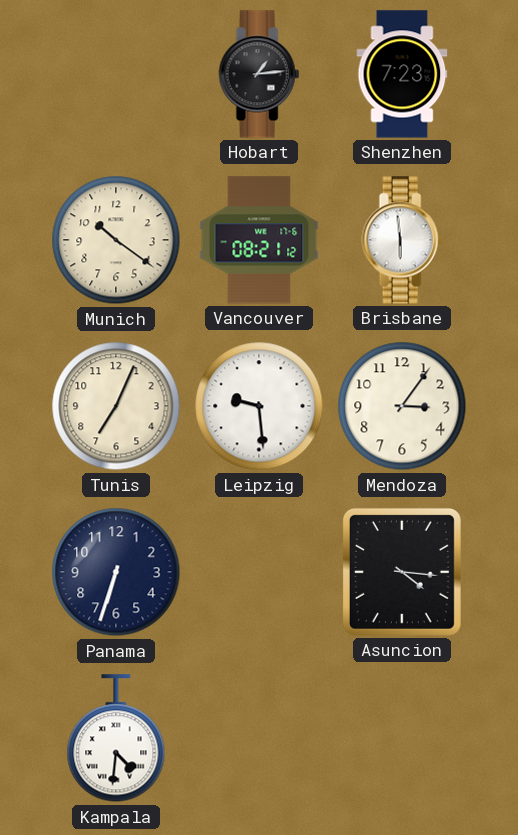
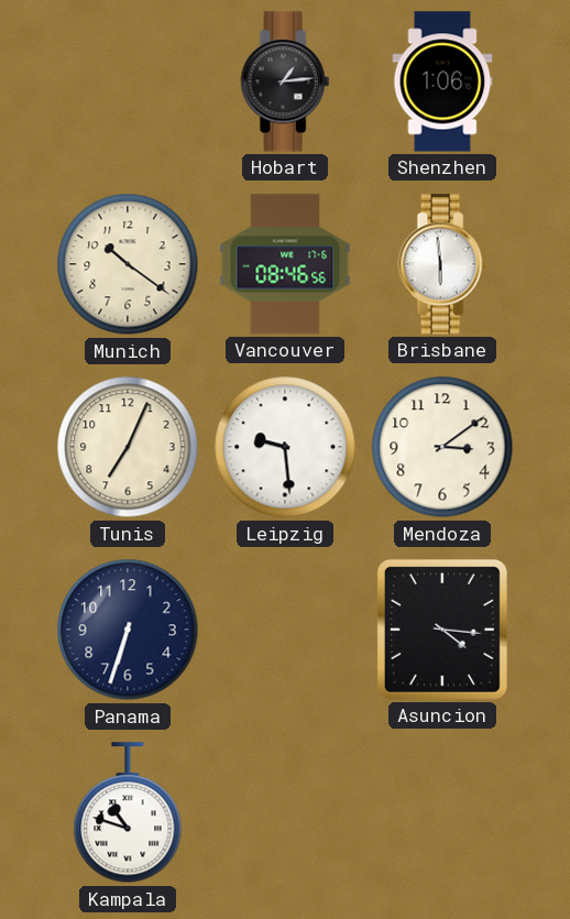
Shenzhen: 7:23 -> 1:06 (442, 81)
Vancouver: 08:21 -> 08:46 (285, 264)
Mendoza: 3:06 -> 3:09 (442, 447)
Kampala: 4:31 -> 10:48 (128, 813)
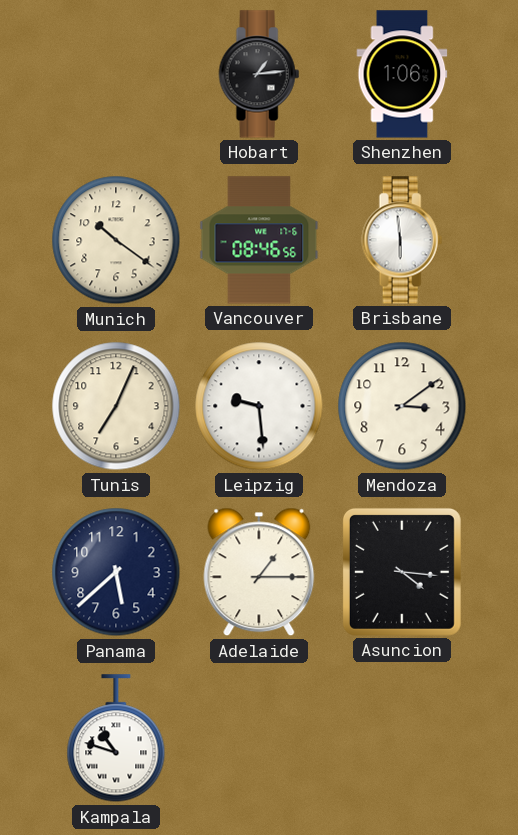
Panama: 6:33 -> 5:38 (116, 572)
Adelaide: none -> 1:15 (259, 572)
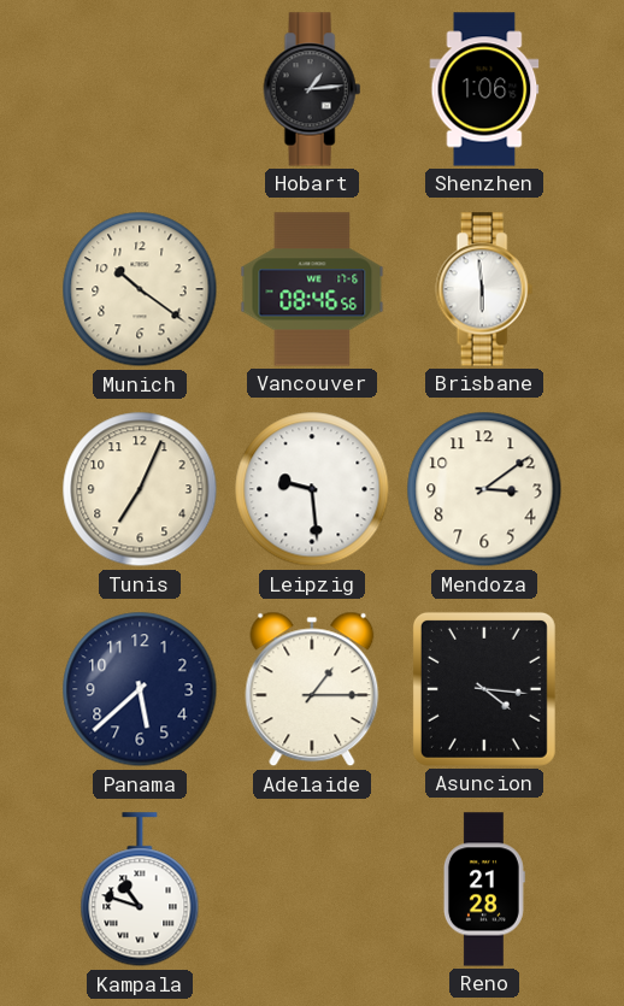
Reno: none -> 21:28 (484, 889)
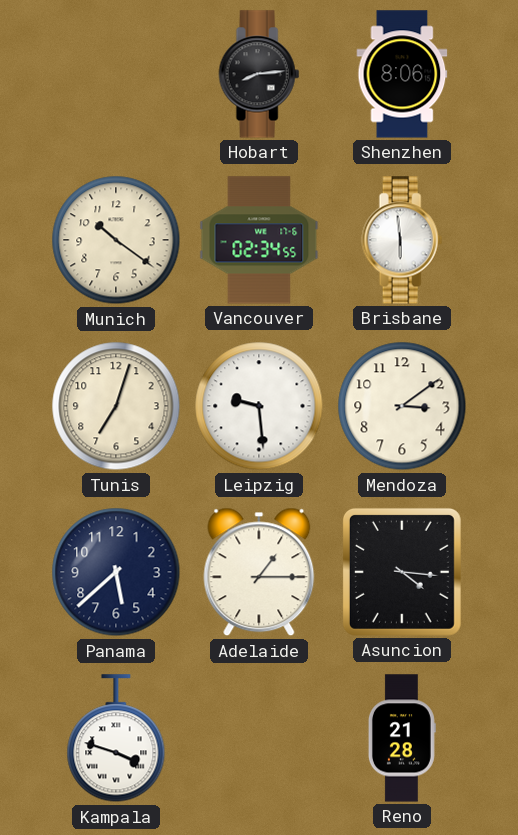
Hobart: 1:14 -> 8:14 (259, 74)
Shenzhen: 1:06 -> 8:06 (402, 74)
Vancouver: 08:46 -> 02:34 (259, 240)
Tunis: 7:04 -> 7:03 (116, 406)
Kampala: 10:48 -> 3:48 (116, 739)
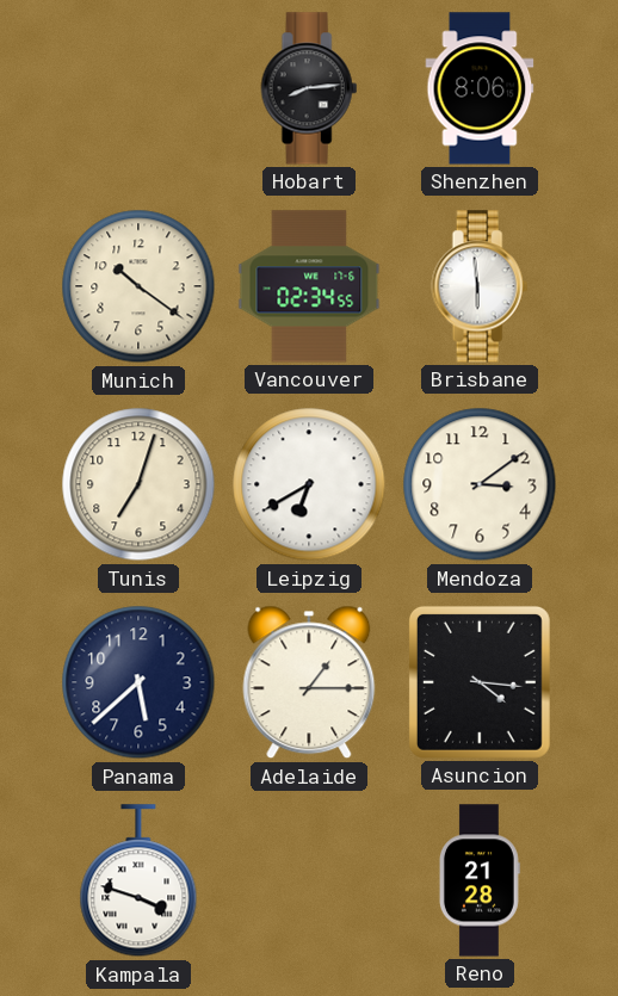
Leipzig: 9:29 -> 6:40 (309, 484)
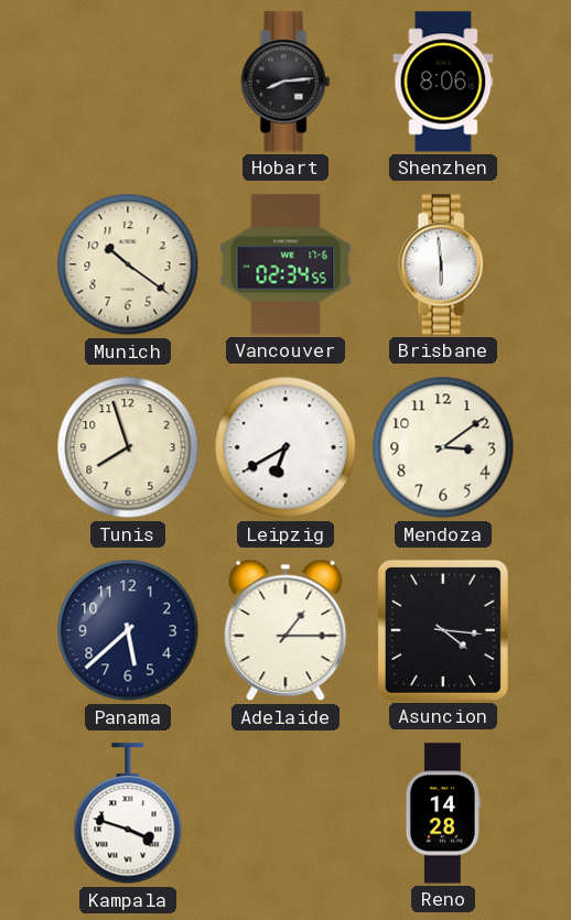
Tunis: 7:03 -> 7:57 (128, 447)
Reno: 21:28 -> 14:28 (443, 813)
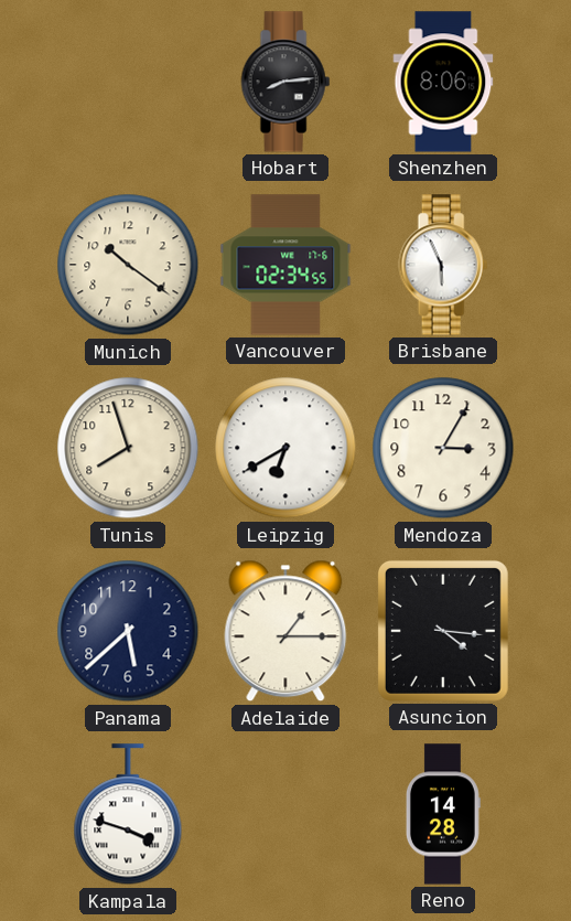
Brisbane: 5:59 -> 5:56 (443, 265)
Mendoza: 3:09 -> 3:05 (443, 448)
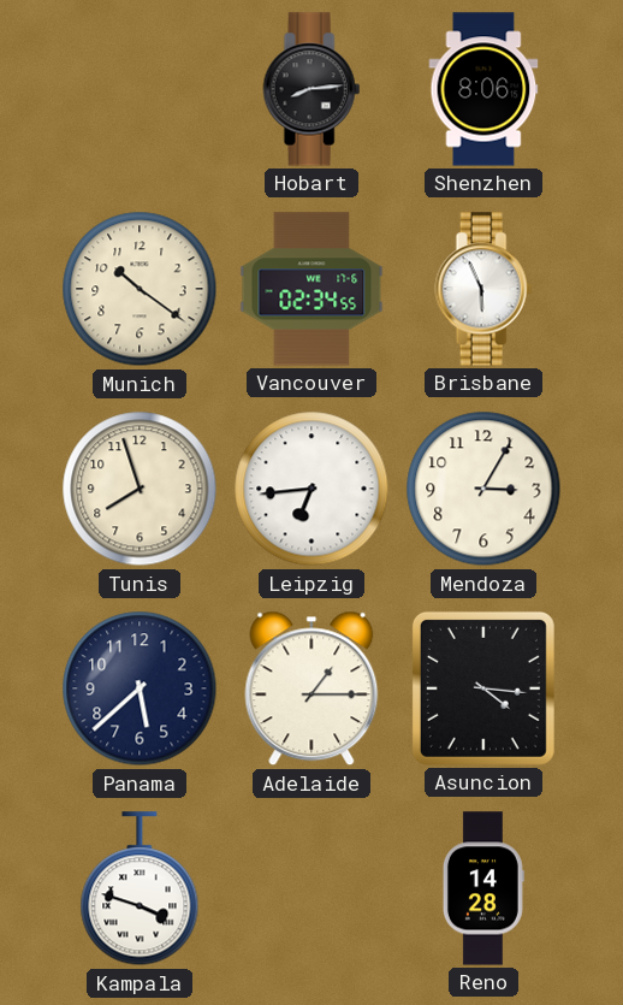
Leipzig: 6:40 -> 6:44 (311, 489)
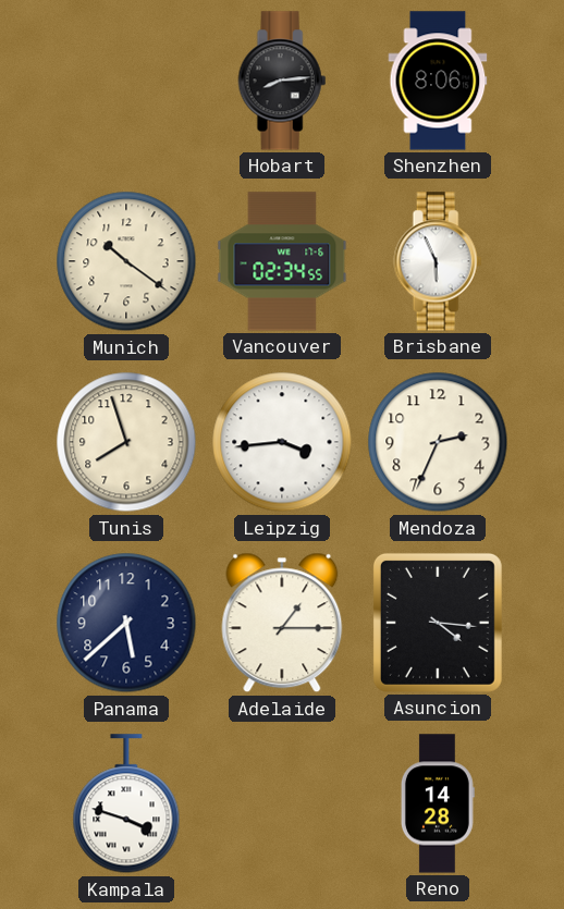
Leipzig: 6:44 -> 3:44 (282, 442)
Mendoza: 3:05 -> 2:34 (438, 442)
